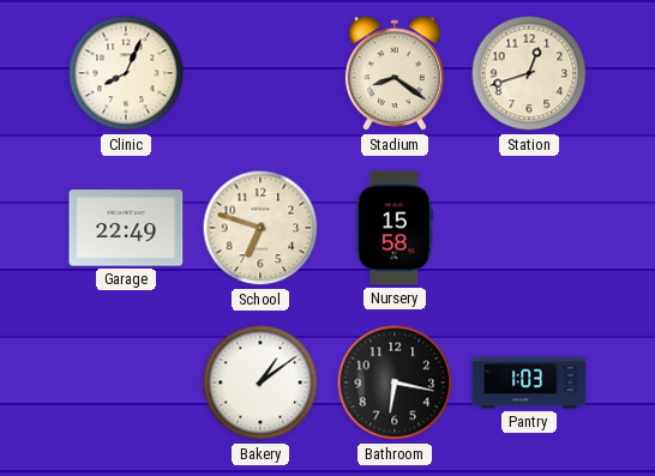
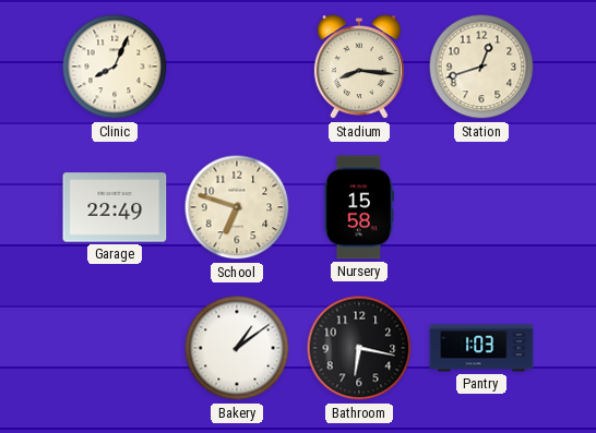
Stadium: 8:21 -> 8:16 (359, 68)
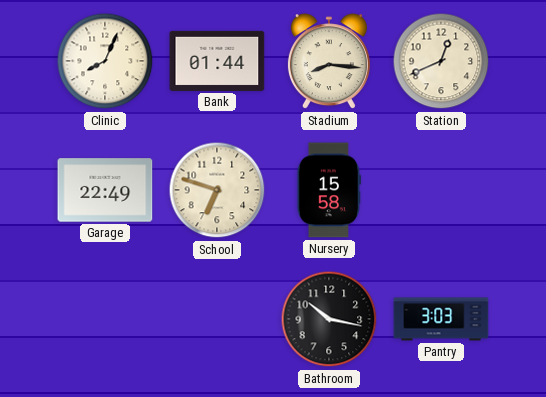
Bank: none -> 01:44 (217, 61)
Station: 12:42 -> 12:41 (441, 61)
Bakery: 1:09 -> none (237, 348)
Bathroom: 6:17 -> 10:17 (329, 319)
Pantry: 1:03 -> 3:03 (441, 319)
